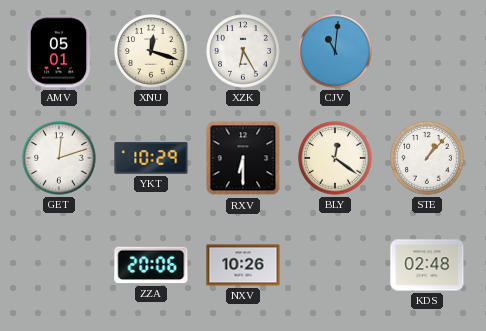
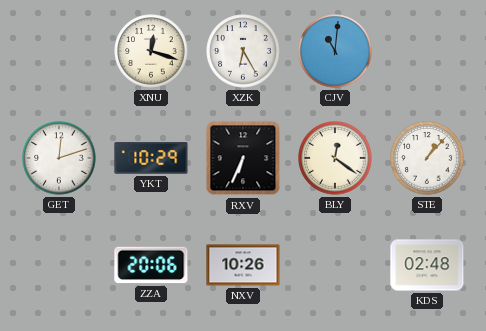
AMV: 05:01 -> none (59, 51)
RXV: 6:30 -> 6:34 (243, 158)
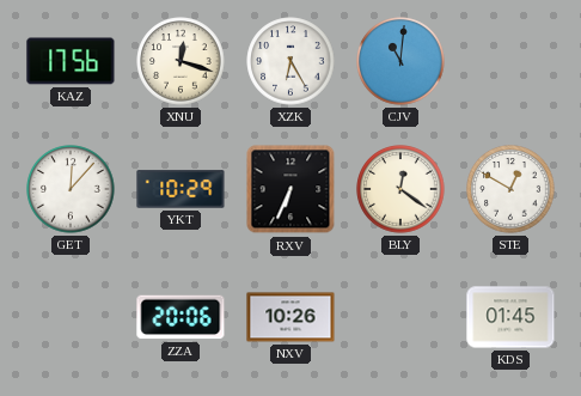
KAZ: none -> 17:56 (71, 61)
GET: 12:12 -> 12:07 (71, 189)
STE: 1:07 -> 12:50 (510, 189)
KDS: 02:48 -> 01:45 (510, 317)
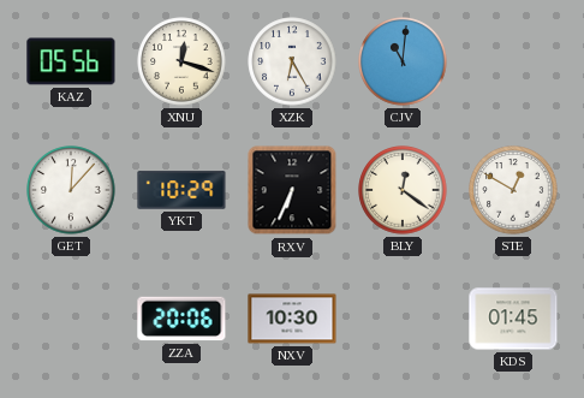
KAZ: 17:56 -> 05:56 (71, 61)
NXV: 10:26 -> 10:30 (292, 319)
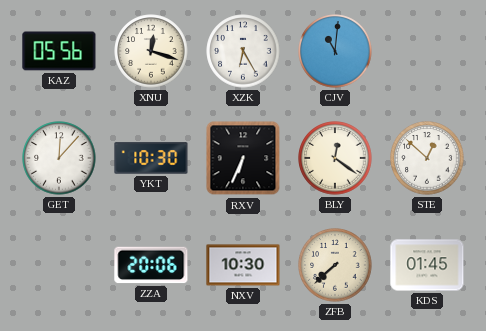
YKT: 10:29 -> 10:30 (151, 158)
STE: 12:50 -> 12:52 (427, 158)
ZFB: none -> 7:38 (335, 265)
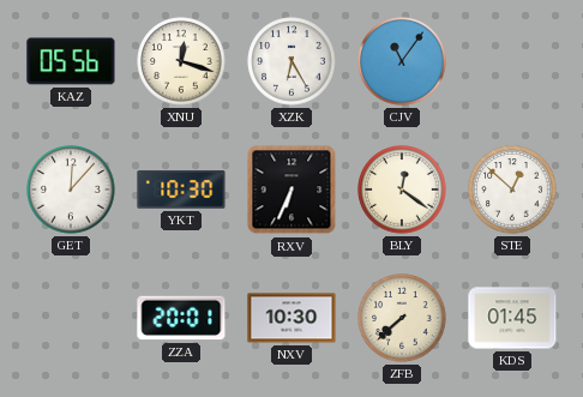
CJV: 11:01 -> 11:06 (402, 61)
ZZA: 20:06 -> 20:01 (181, 318)
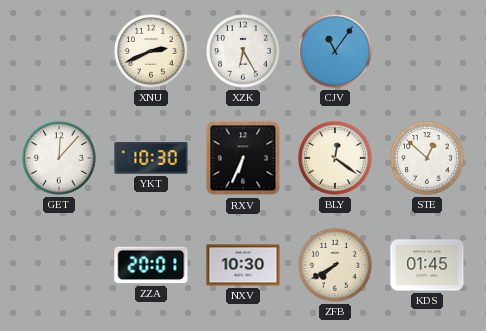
KAZ: 05:56 -> none (71, 61)
XNU: 12:18 -> 2:41 (151, 51)
ZFB: 7:38 -> 7:40 (335, 265)
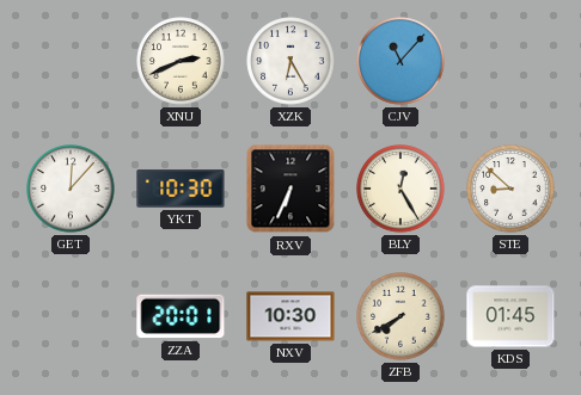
CJV: 11:06 -> 11:07 (400, 61)
BLY: 12:21 -> 12:25 (400, 189)
STE: 12:52 -> 8:52 (510, 189)
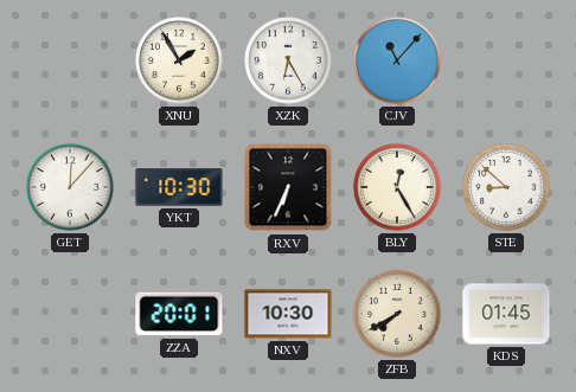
XNU: 2:41 -> 1:55 (179, 60)
